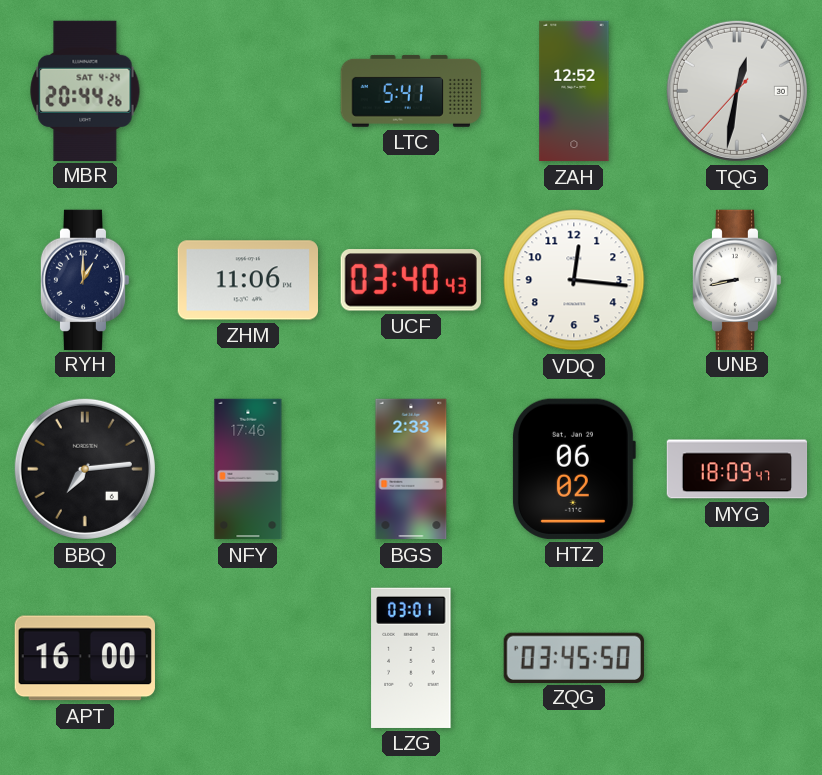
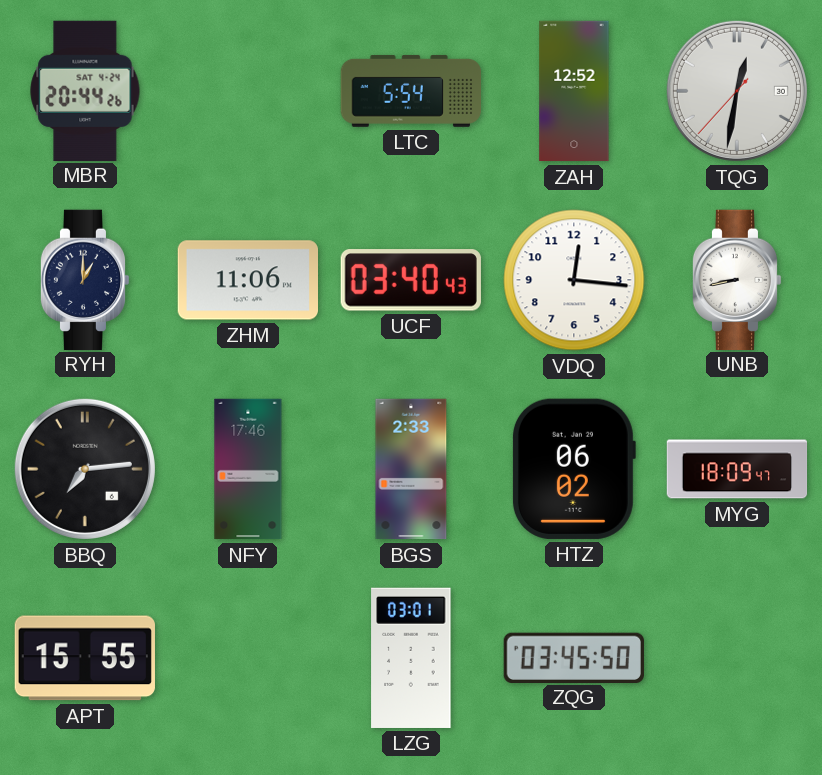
LTC: 5:41 -> 5:54 (411, 91)
APT: 16:00 -> 15:55 (85, 658)
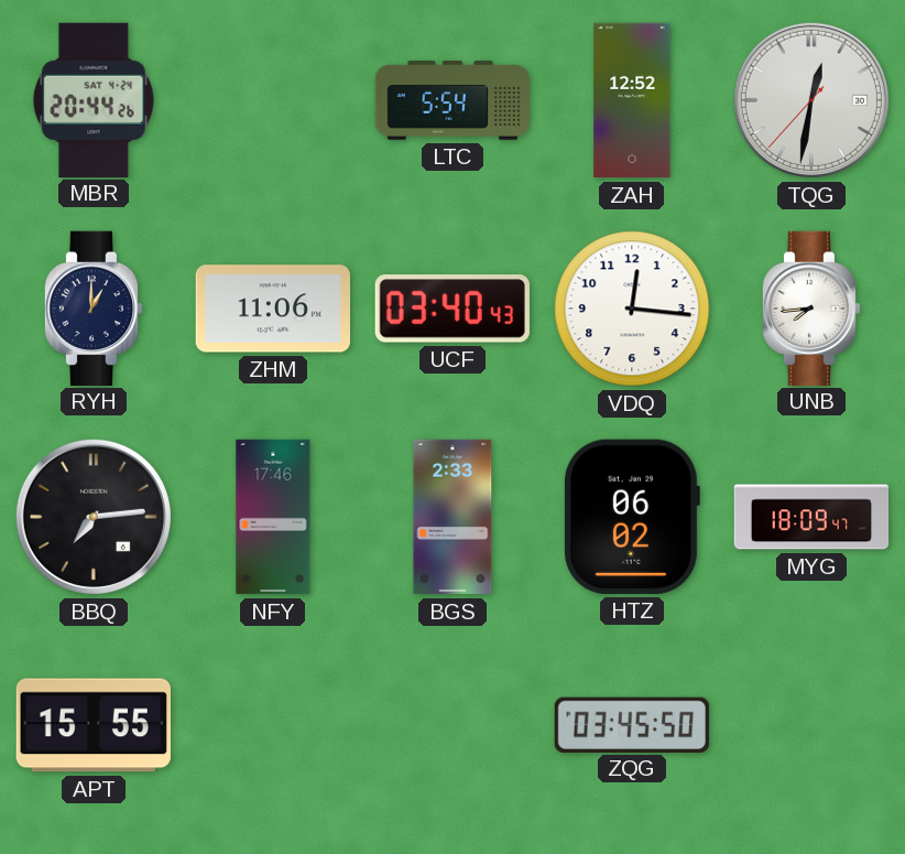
UNB: 8:43 -> 7:44 (811, 307)
LZG: 03:01 -> none (411, 658)
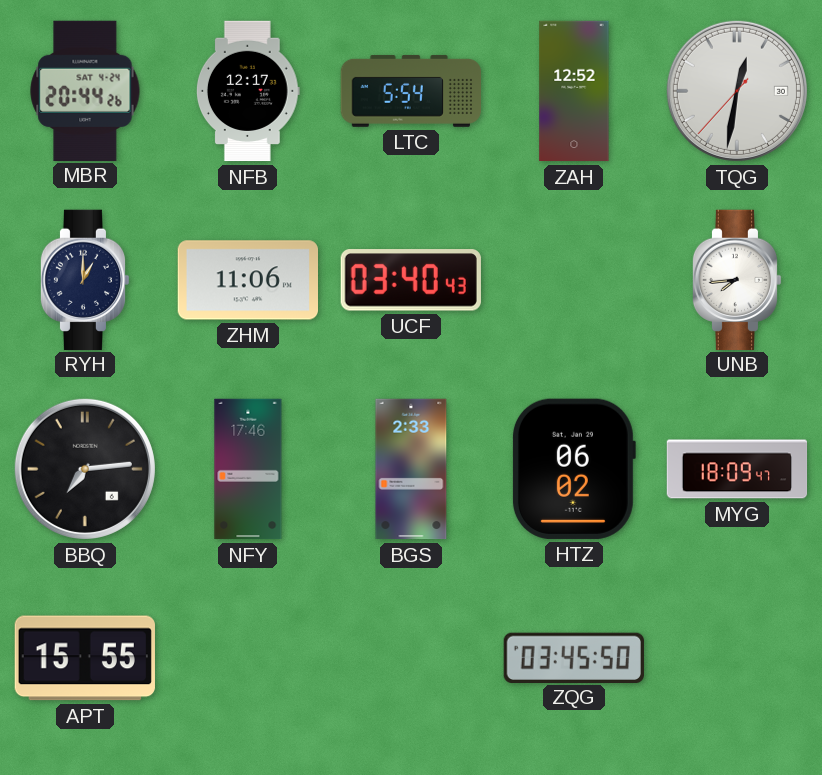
NFB: none -> 12:17 (248, 91)
VDQ: 12:16 -> none (632, 309)
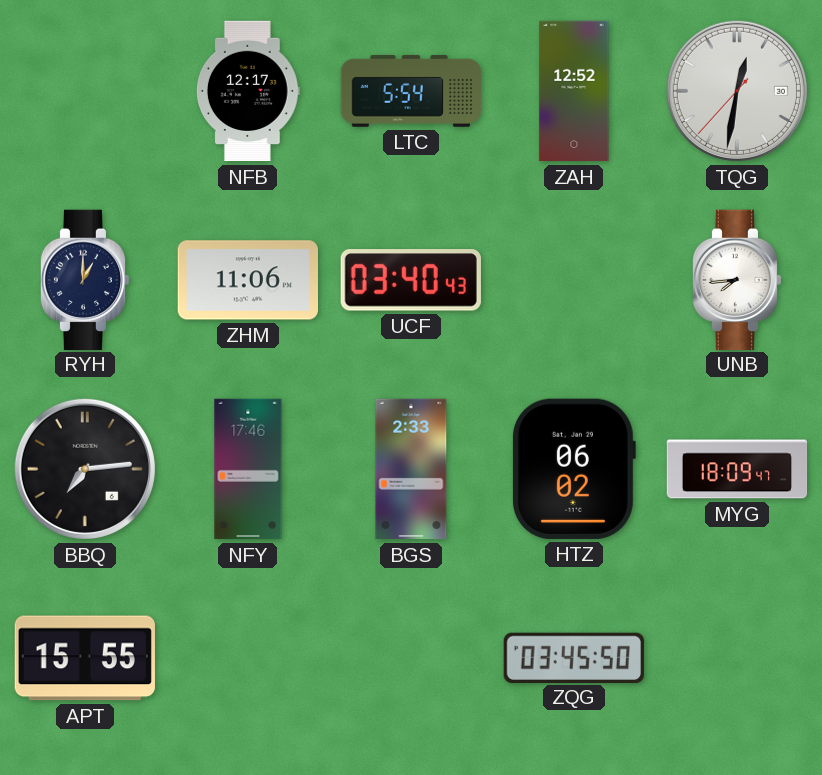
MBR: 20:44 -> none (85, 90)
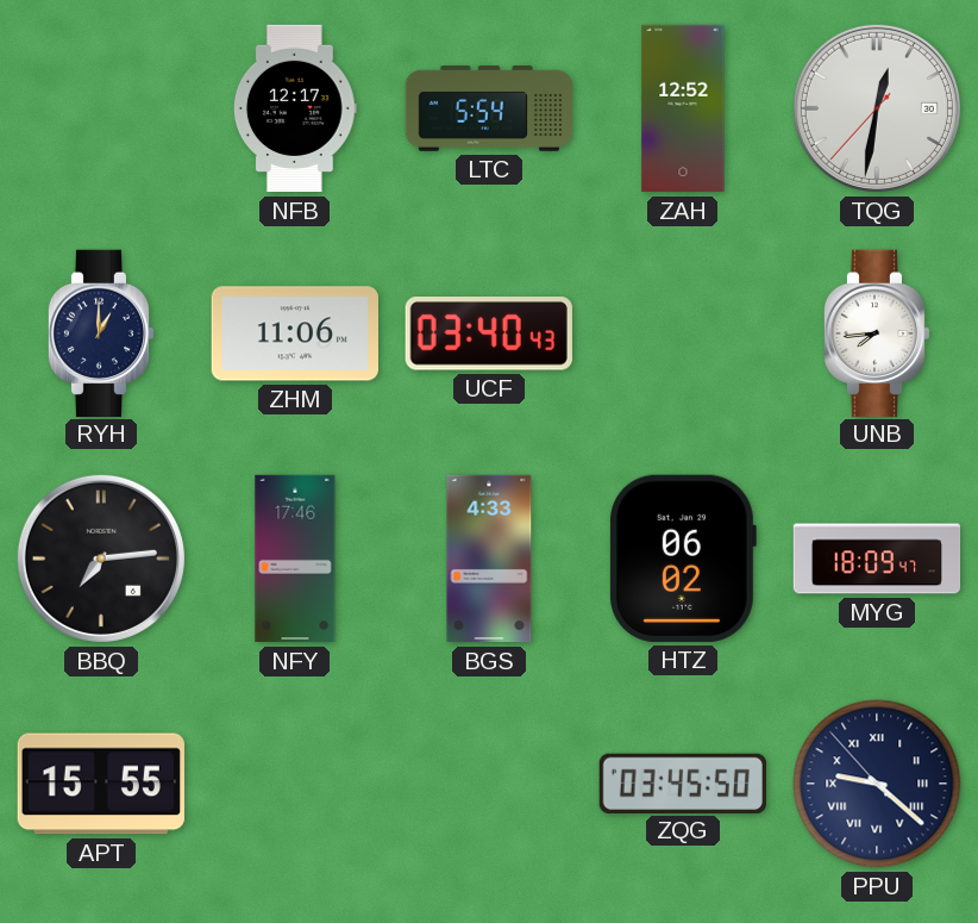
BGS: 2:33 -> 4:33 (489, 559)
PPU: none -> 9:21 (877, 784)
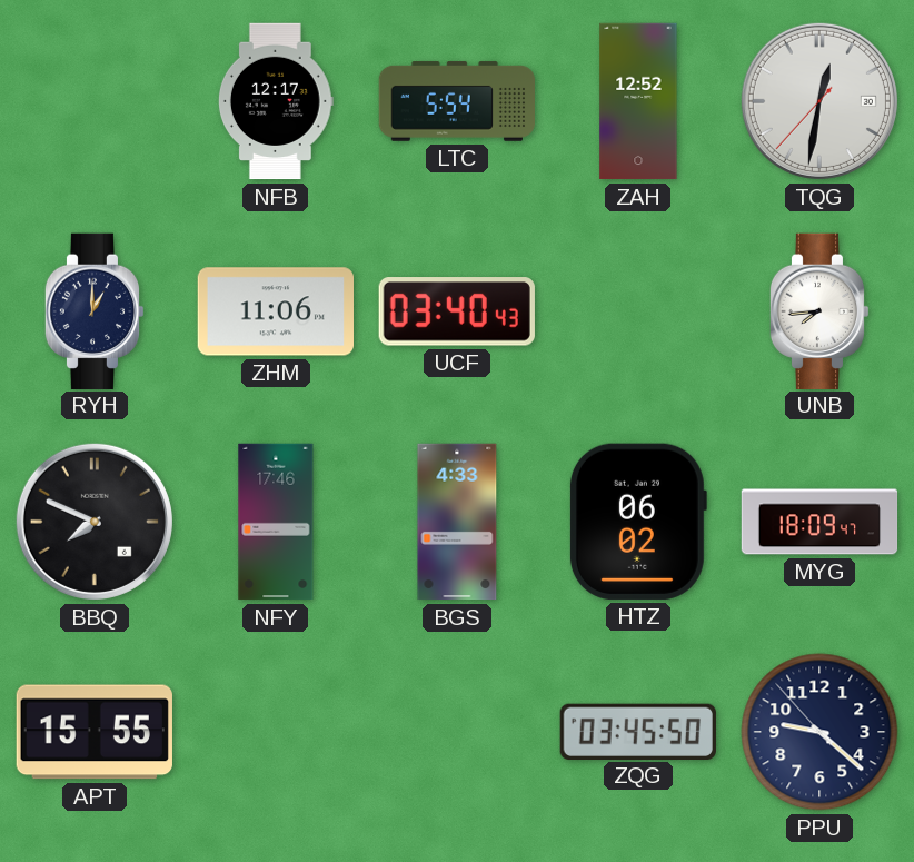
BBQ: 7:14 -> 7:49 (95, 522)
PPU numerals: Roman -> Arabic (819, 732)
